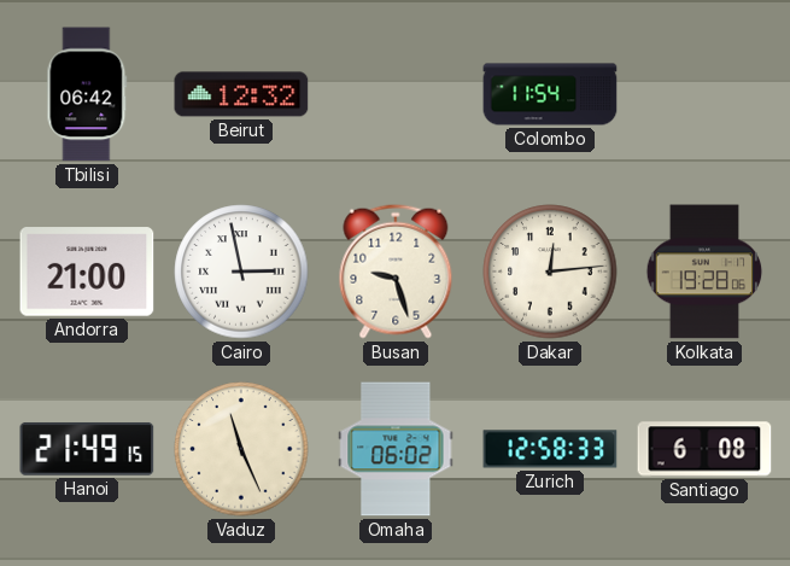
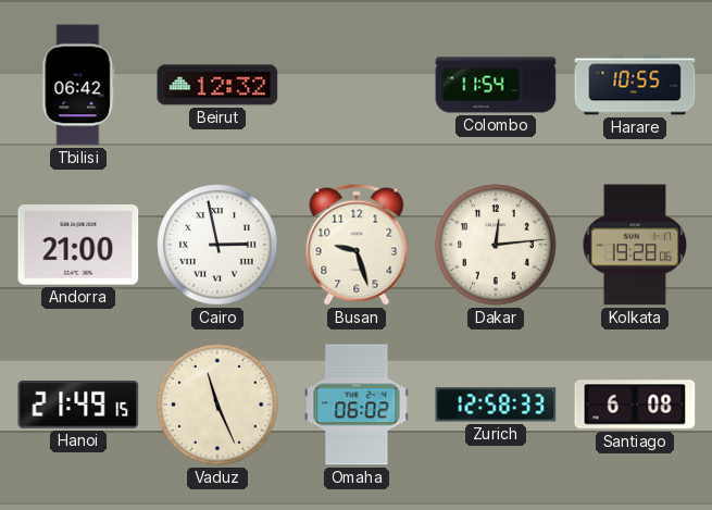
Harare: none -> 10:55 (635, 85)
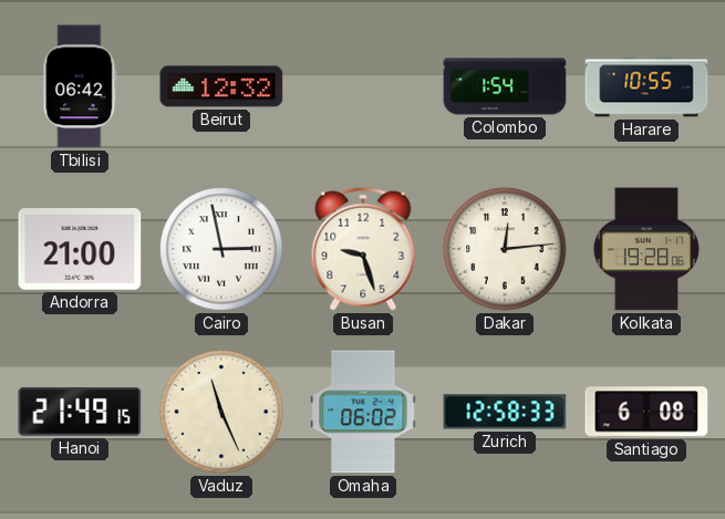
Colombo: 11:54 -> 1:54 (505, 86)
